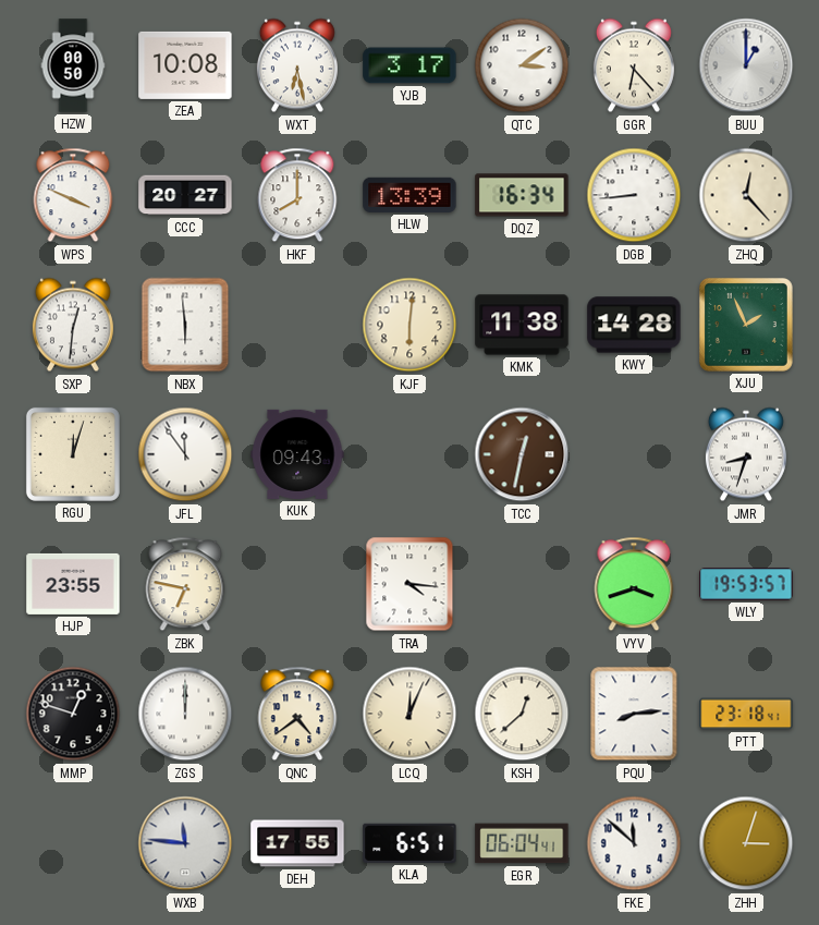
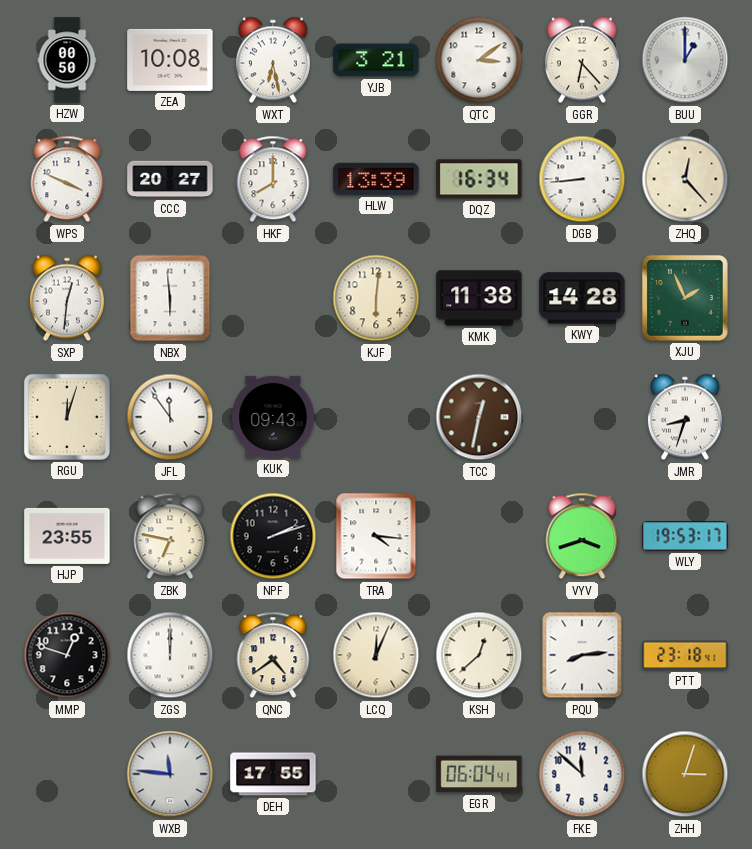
YJB: 3:17 -> 3:21 (376, 60)
NPF: none -> 2:12 (273, 536)
WLY: 19:53:57 -> 19:53:17 (685, 536)
KLA: 6:51 -> none (409, 843)
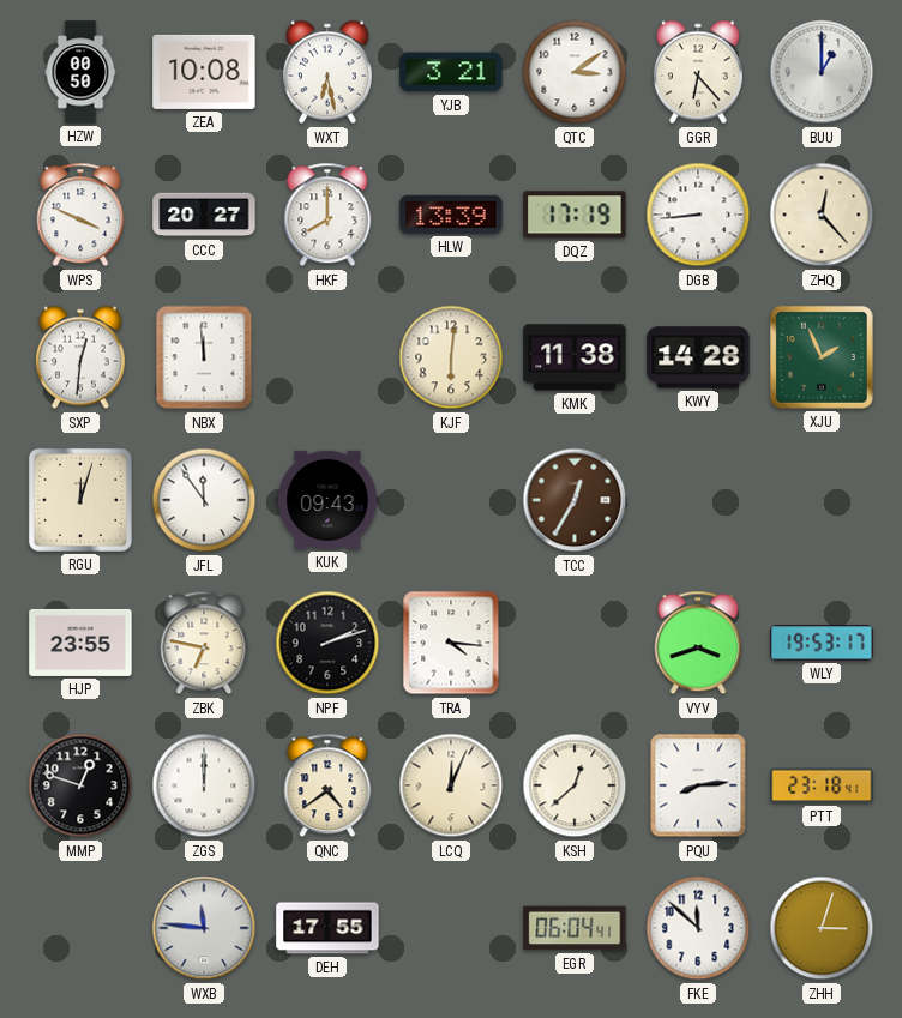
DQZ: 16:34 -> 17:19 (575, 215)
NBX: 5:59 -> 11:59 (204, 357)
TCC: 12:32 -> 12:35 (575, 500)
JMR: 8:33 -> none (685, 417)
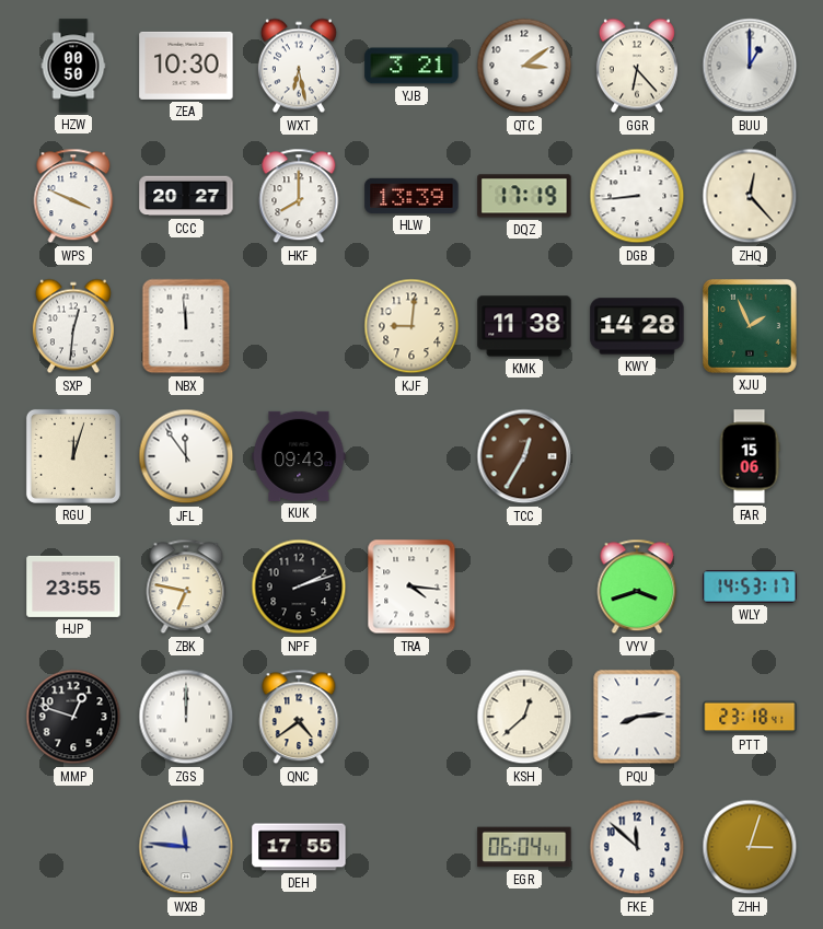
ZEA: 10:08 -> 10:30 (186, 66)
KJF: 6:01 -> 9:01 (411, 326)
FAR: none -> 15:06 (750, 456)
WLY: 19:53 -> 14:53 (750, 587)
LCQ: 12:04 -> none (451, 785)
